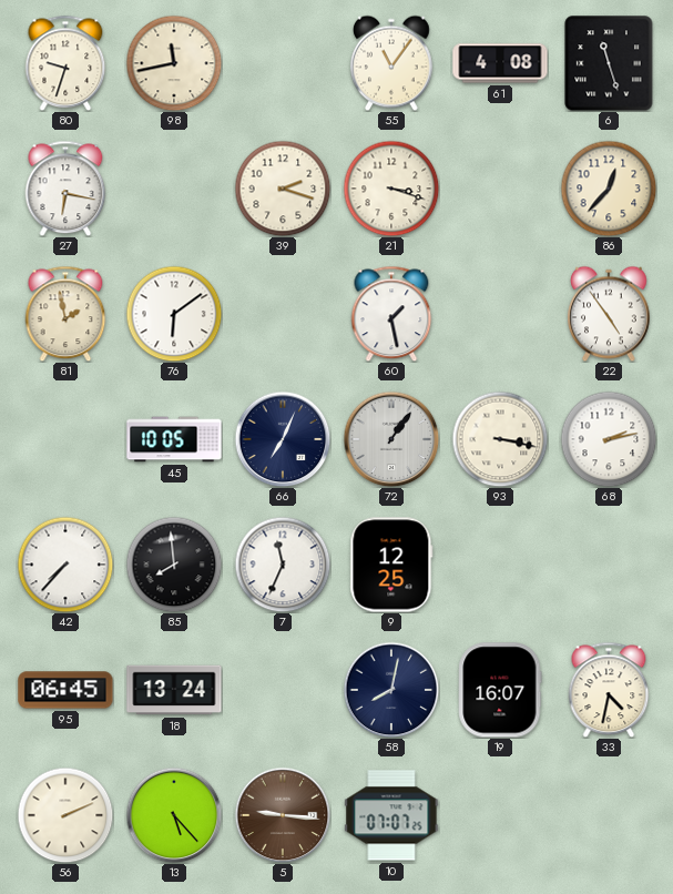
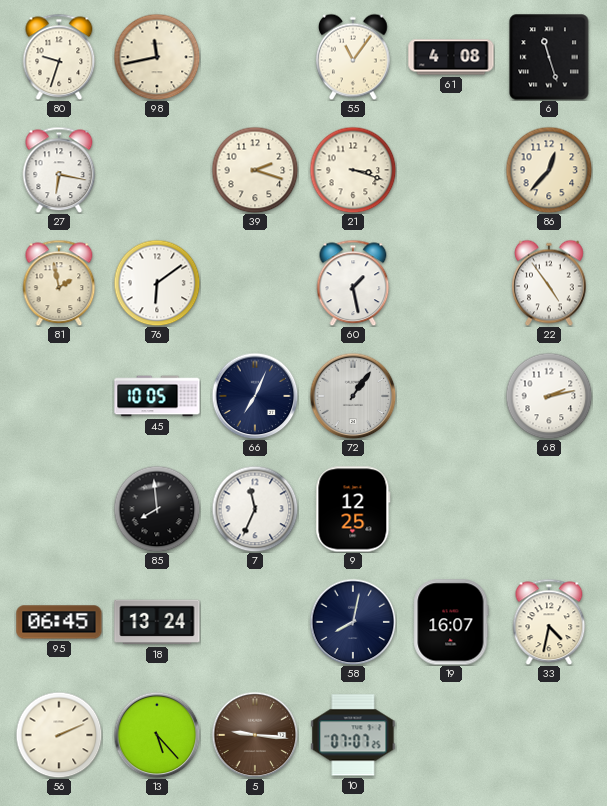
93: 3:17 -> none (500, 439)
42: 7:37 -> none (65, 565)
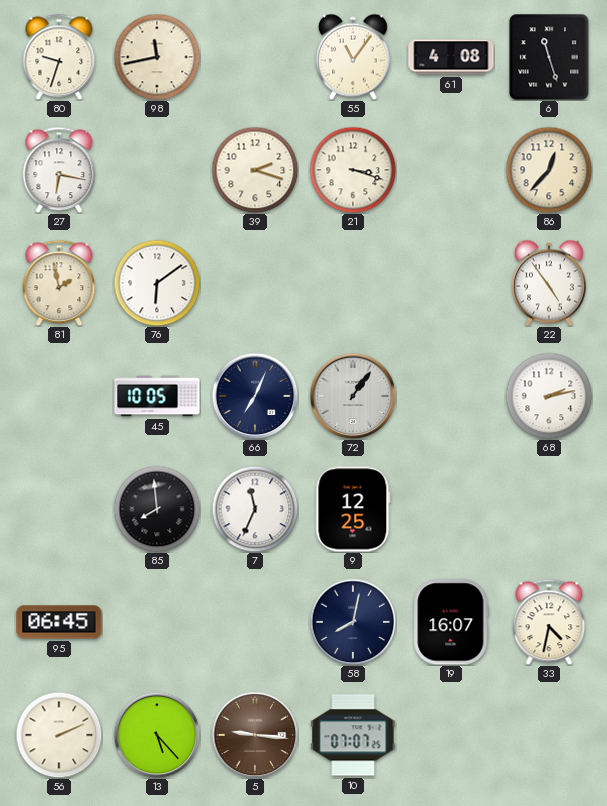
60: 1:28 -> none (353, 283)
18: 13:24 -> none (157, 622)
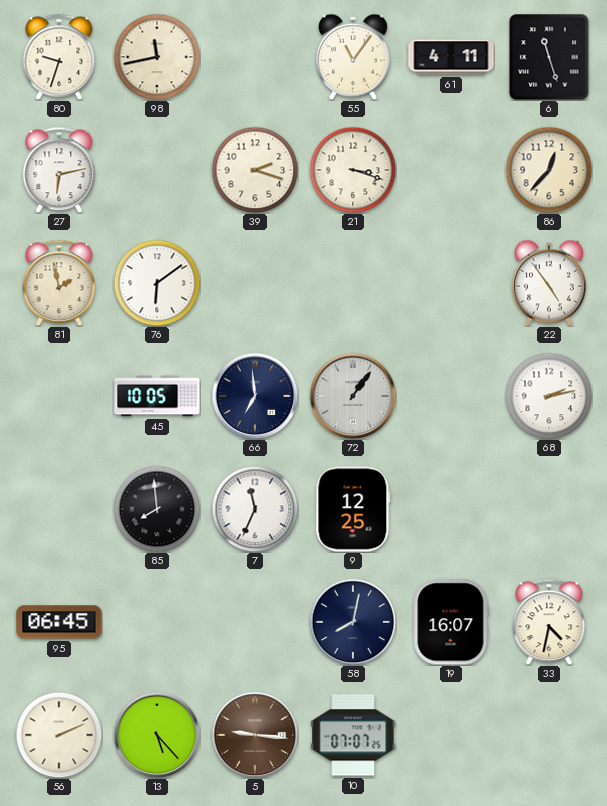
61: 4:08 -> 4:11 (451, 57)
27: 6:17 -> 6:13 (59, 170)
66: 7:04 -> 6:59 (255, 396)
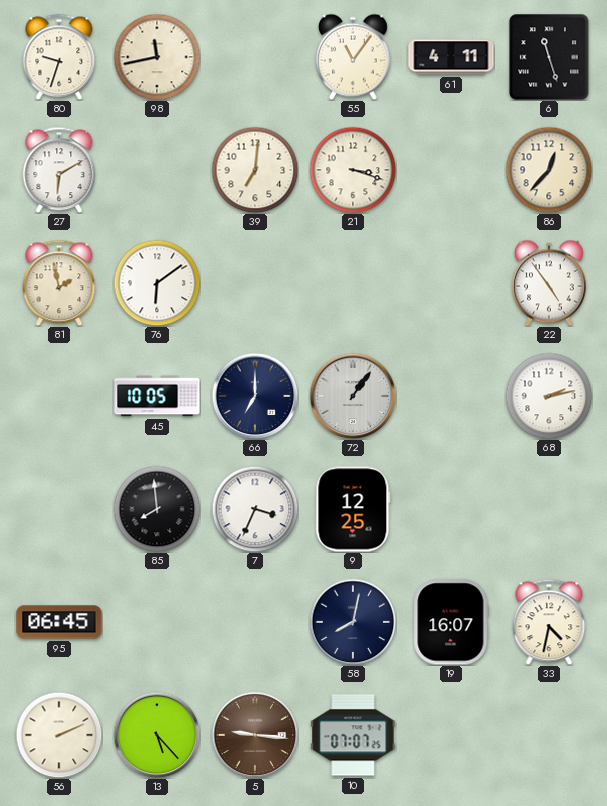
27: 6:13 -> 6:10 (59, 170)
39: 2:18 -> 7:01 (255, 170)
66: 6:59 -> 7:00 (255, 396)
7: 11:34 -> 3:34 (255, 509)
